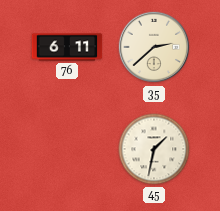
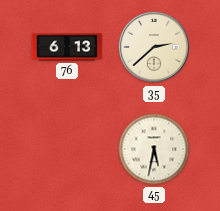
76: 6:11 -> 6:13 (67, 47)
45: 1:32 -> 5:32 (154, 149)
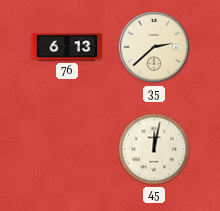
45: 5:32 -> 12:02 (154, 149)
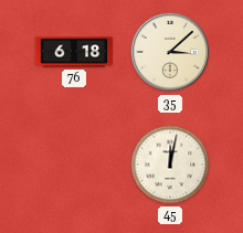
76: 6:13 -> 6:18 (74, 52)
35: 2:38 -> 3:08 (170, 52)
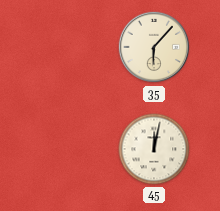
76: 6:18 -> none (74, 52)
35: 3:08 -> 6:07 (154, 47)
